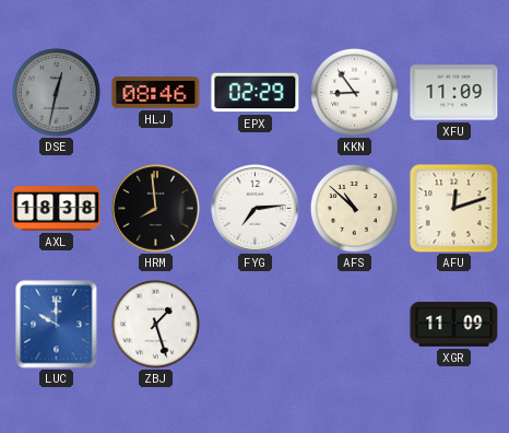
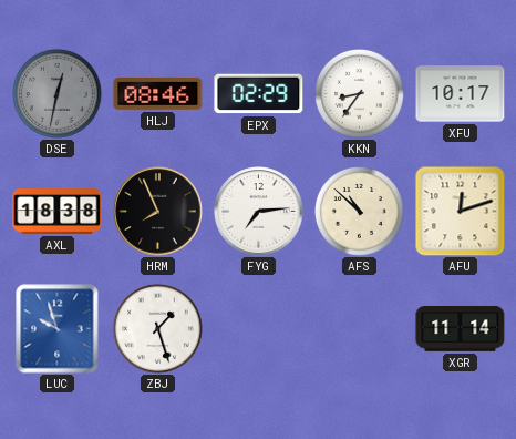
KKN: 8:54 -> 8:36 (359, 93)
XFU: 11:09 -> 10:17 (461, 94)
HRM: 7:59 -> 7:56 (158, 212)
LUC: 10:00 -> 9:57 (58, 329)
XGR: 11:09 -> 11:14 (461, 329)
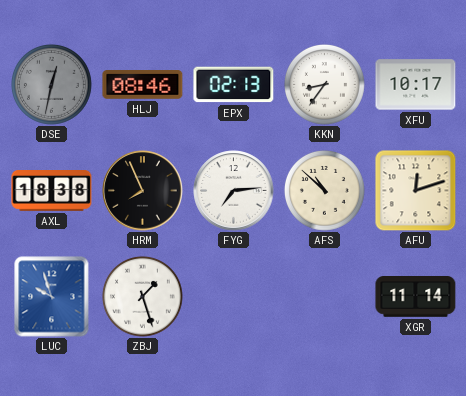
EPX: 02:29 -> 02:13 (234, 85)
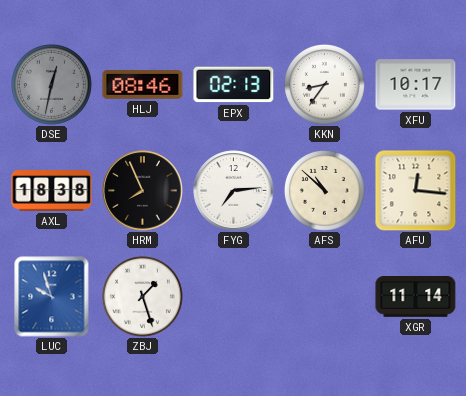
AFU: 12:12 -> 12:16 (416, 191)
